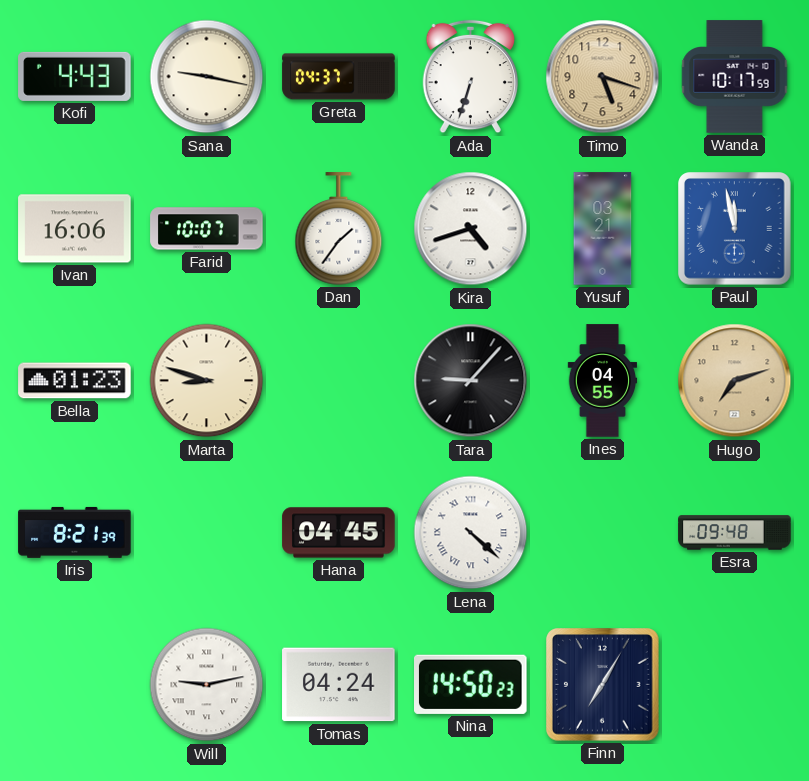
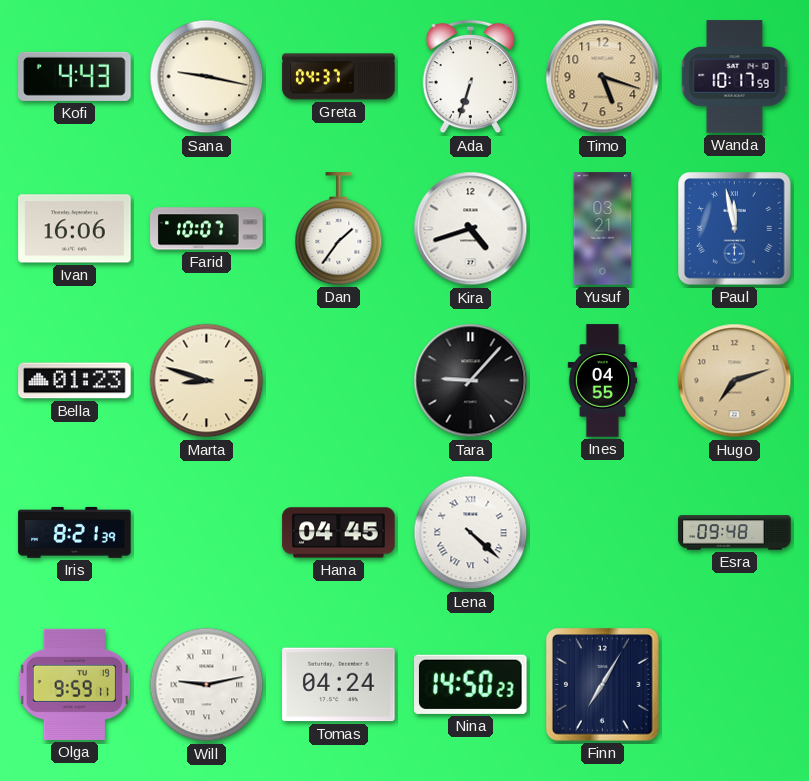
Olga: none -> 9:59 (74, 684)
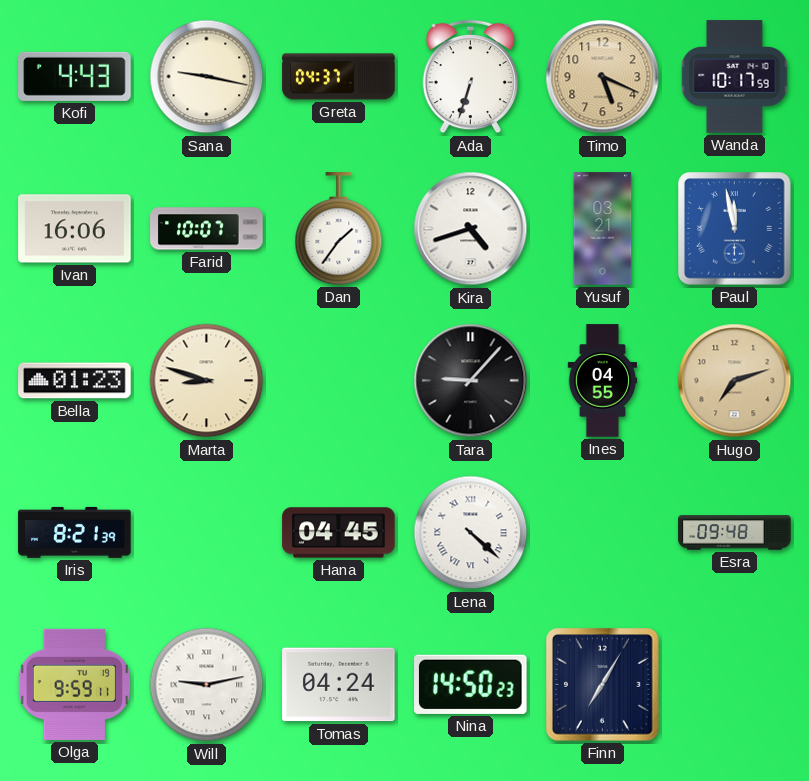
Timo: 5:18 -> 5:19 (603, 77)
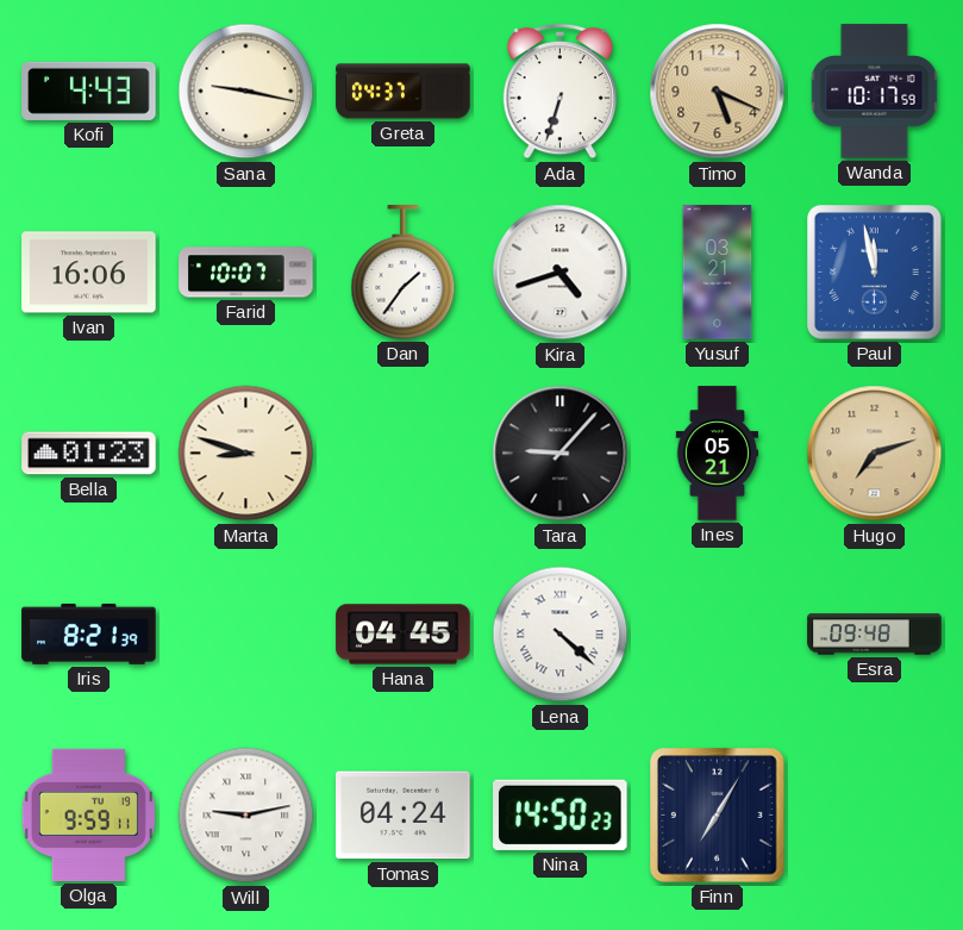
Ines: 04:55 -> 05:21 (718, 454)
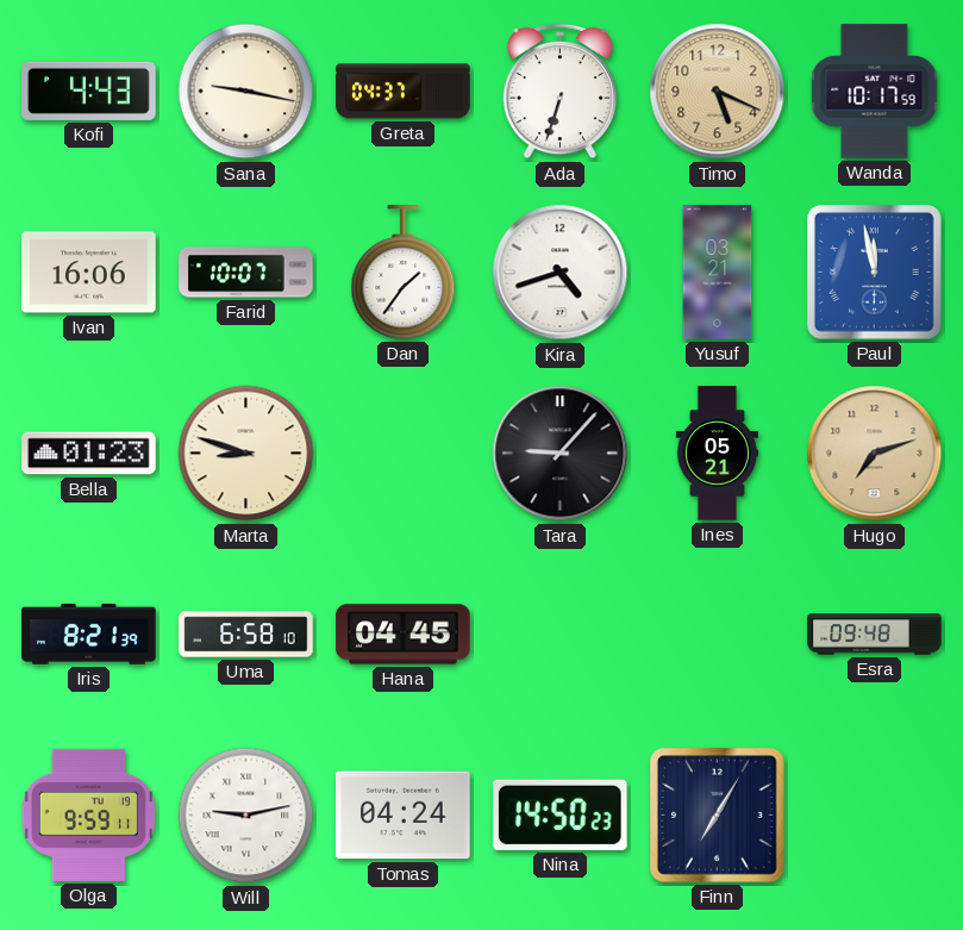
Uma: none -> 6:58 (246, 635)
Lena: 4:22 -> none (561, 635)
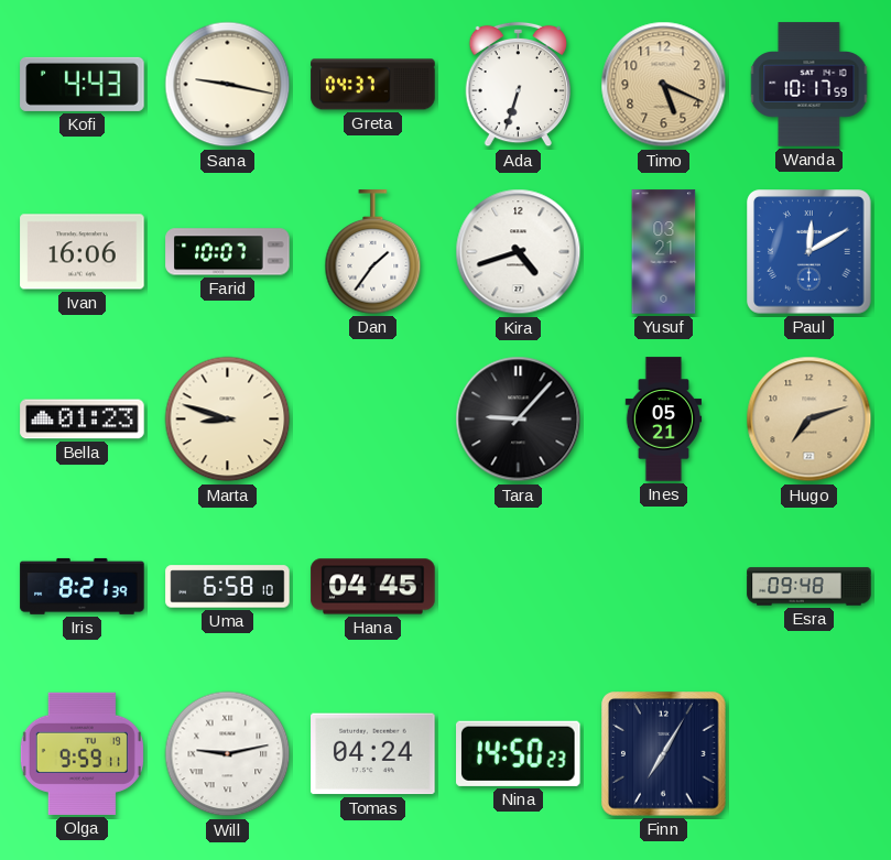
Paul: 11:58 -> 12:10 (809, 252)
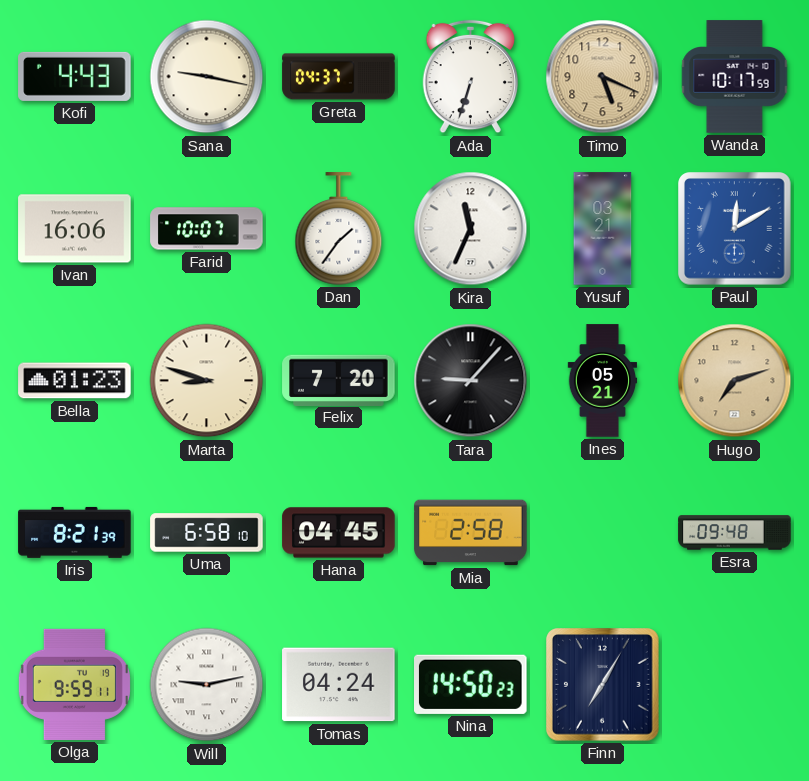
Kira: 4:42 -> 11:34 (471, 229)
Felix: none -> 7:20 (339, 380)
Mia: none -> 2:58 (471, 533)
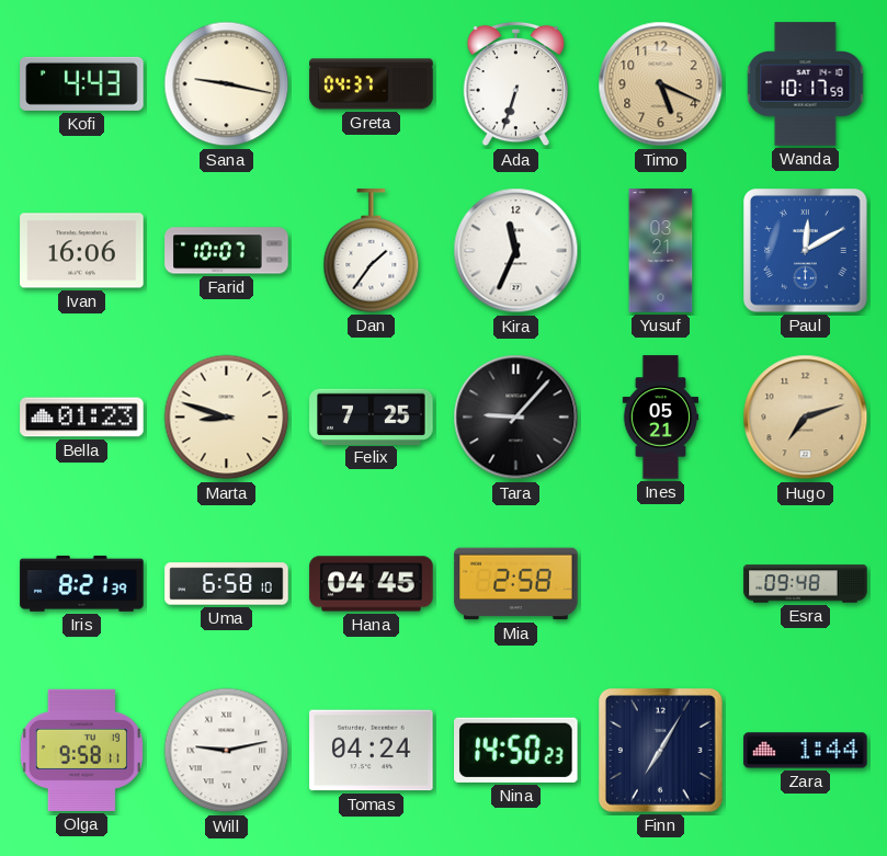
Felix: 7:20 -> 7:25 (372, 416)
Olga: 9:59 -> 9:58 (81, 750)
Zara: none -> 1:44 (806, 751)
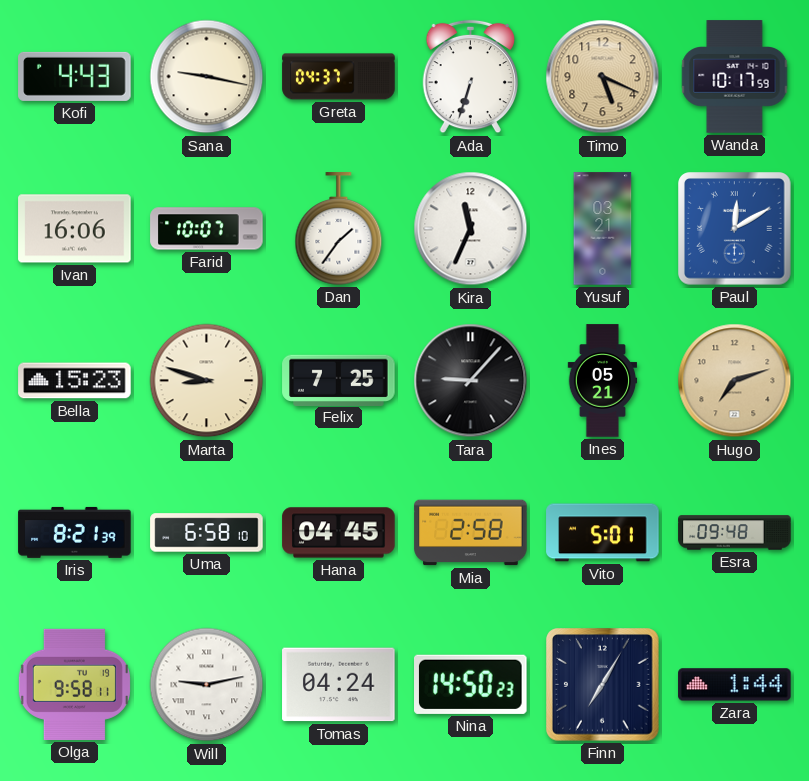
Bella: 01:23 -> 15:23 (75, 381)
Vito: none -> 5:01 (603, 533)
